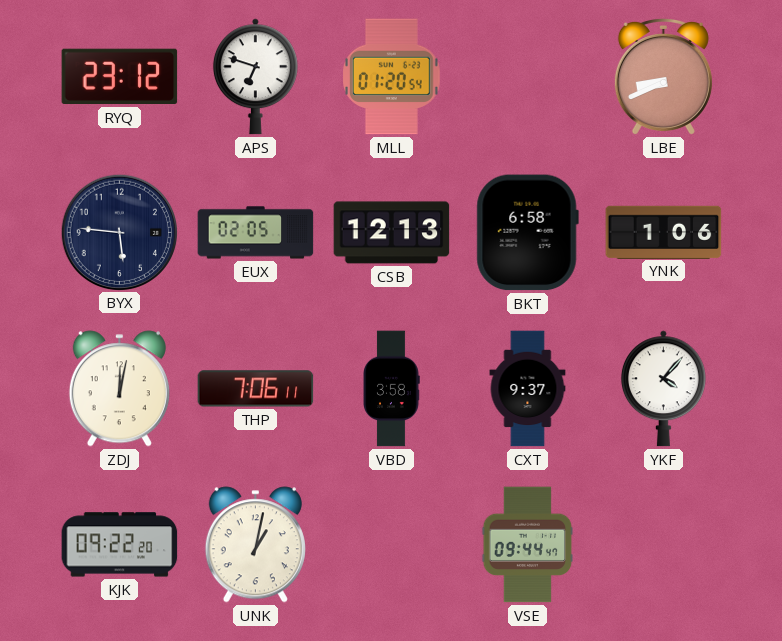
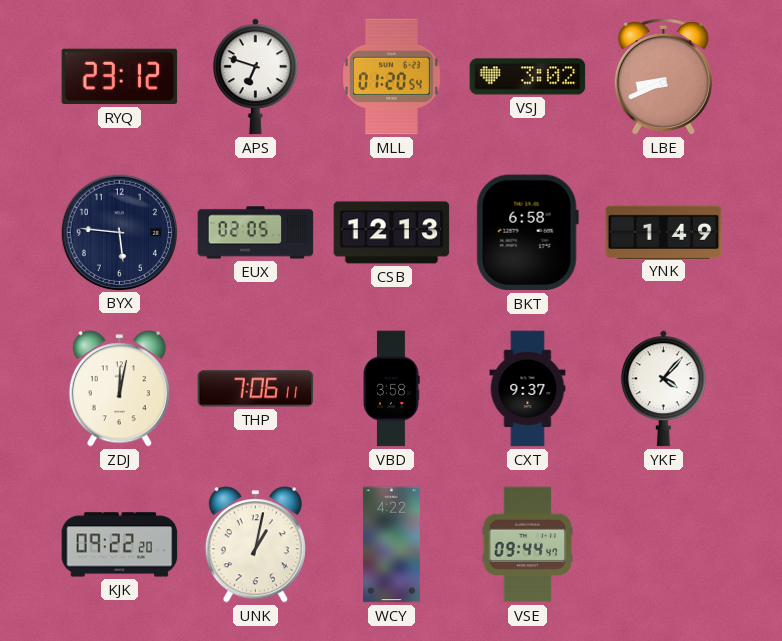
VSJ: none -> 3:02 (528, 77)
YNK: 1:06 -> 1:49 (664, 232)
WCY: none -> 4:22 (391, 545)
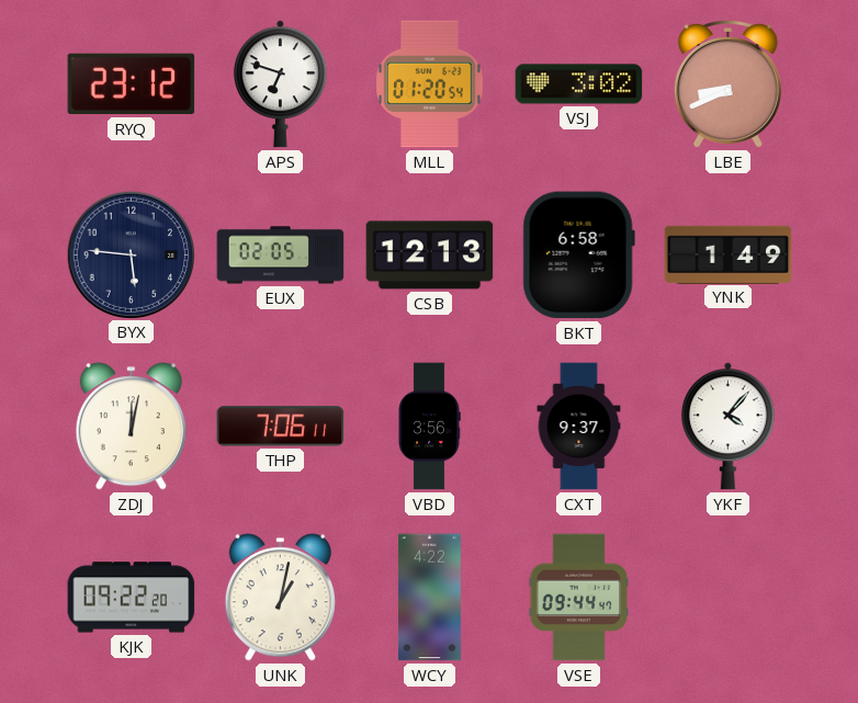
VBD: 3:58 -> 3:56 (429, 427)
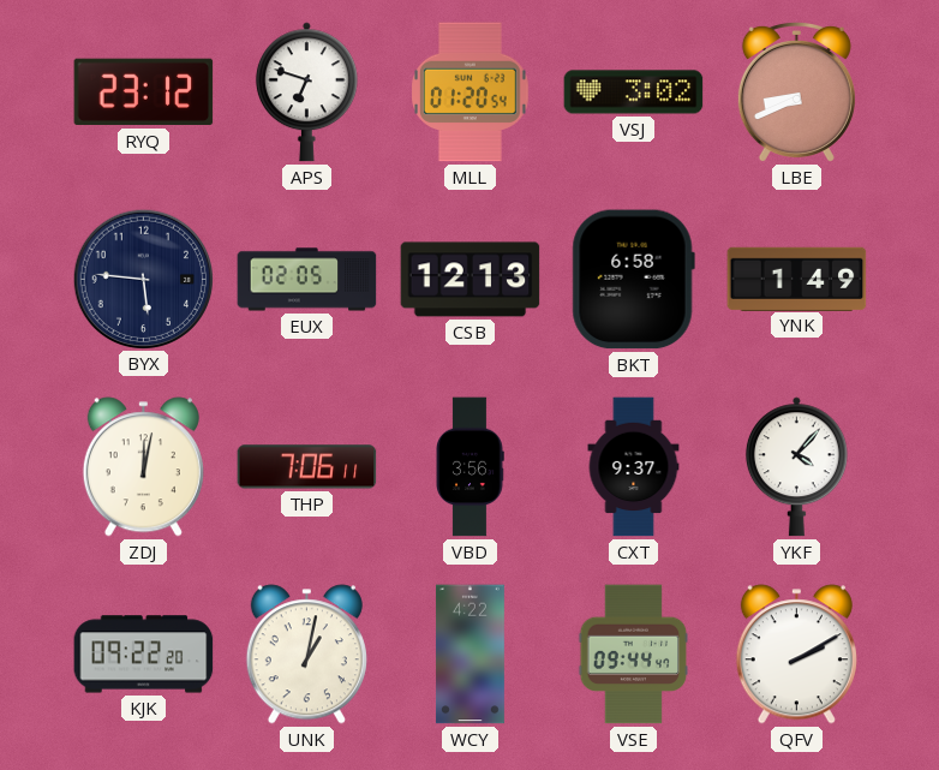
QFV: none -> 2:10 (796, 655)
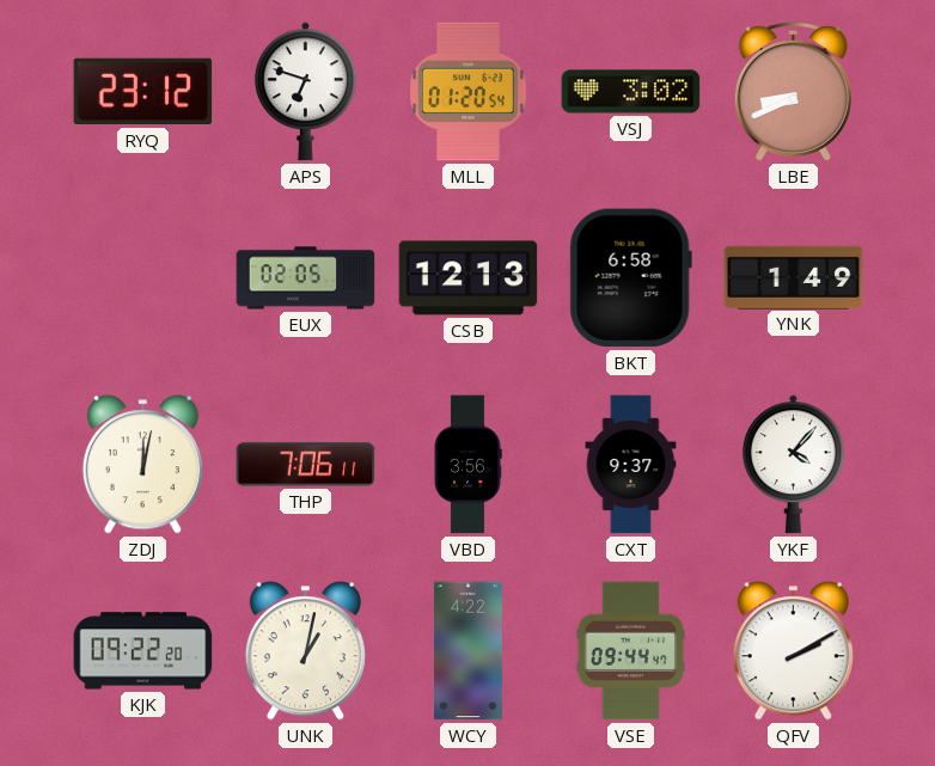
BYX: 5:46 -> none (143, 279)
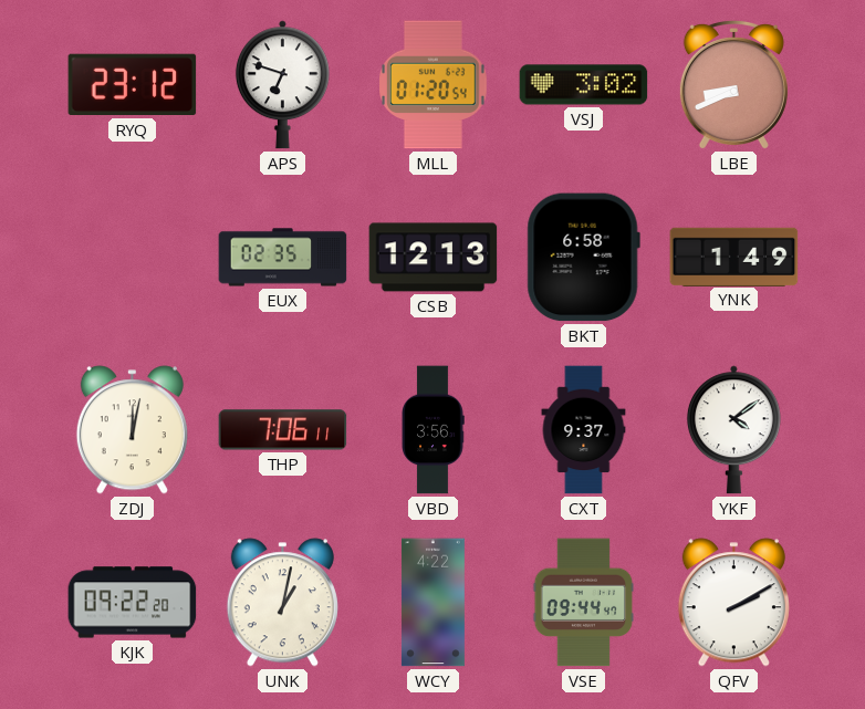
EUX: 02:05 -> 02:35 (283, 258)
YKF: 4:07 -> 4:09 (733, 430)
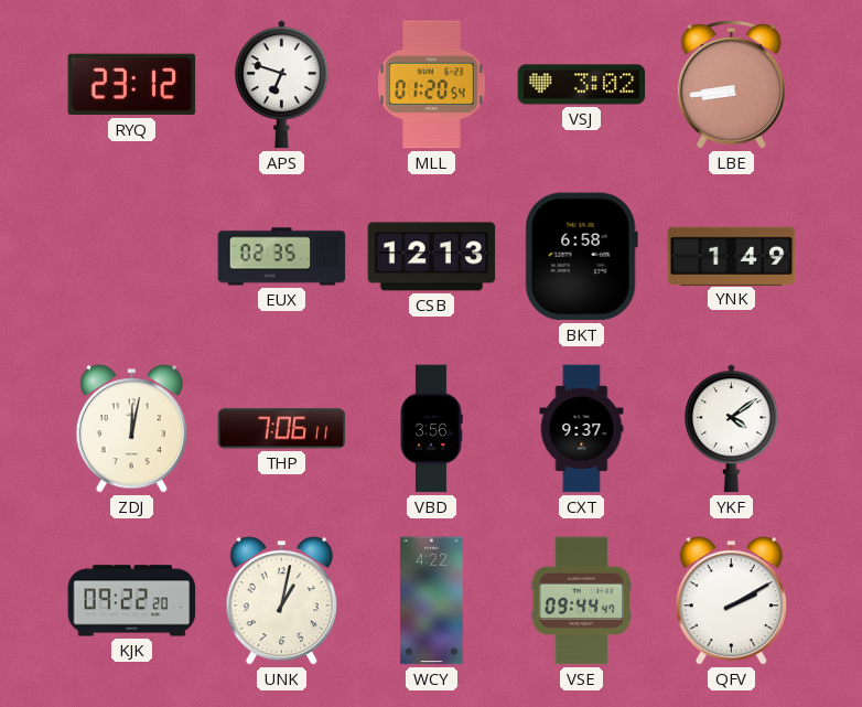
LBE: 8:41 -> 8:44 (731, 85)
